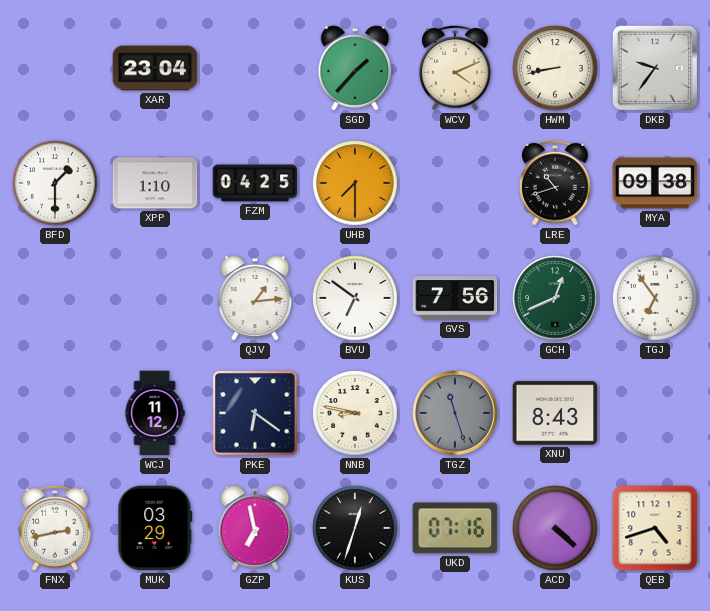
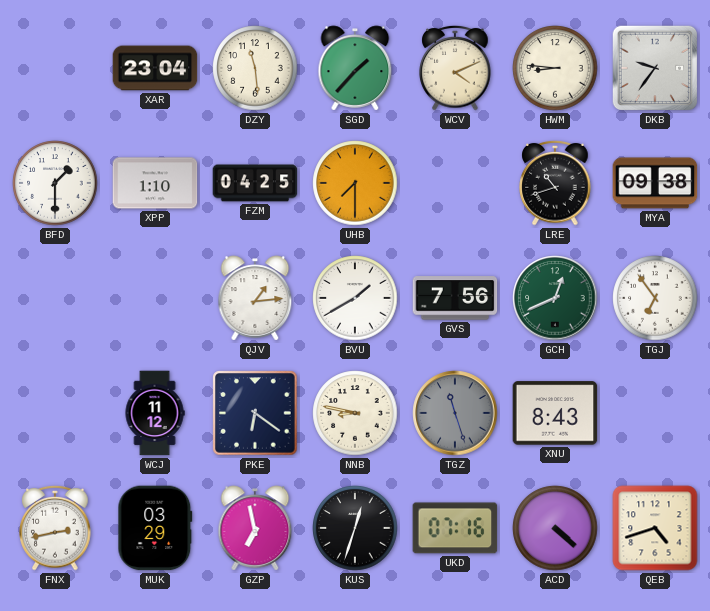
DZY: none -> 11:29 (255, 68)
HWM: 8:43 -> 8:46 (555, 68)
BVU: 6:51 -> 1:40 (355, 298)
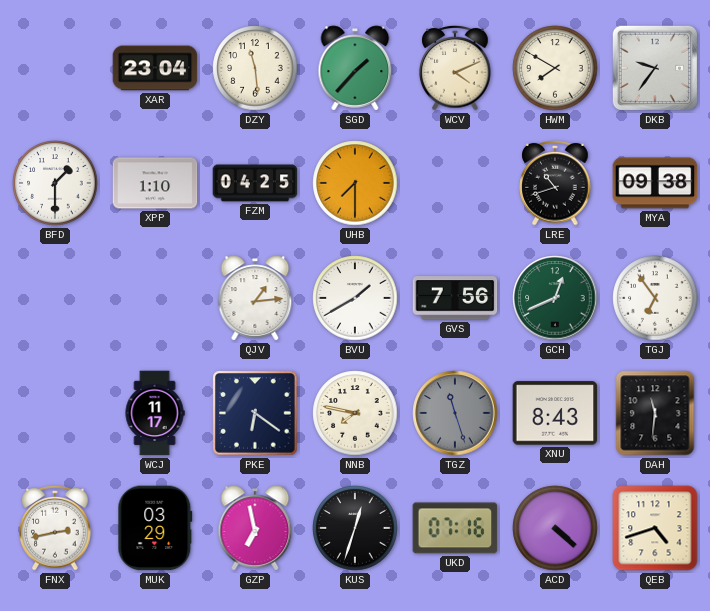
HWM: 8:46 -> 7:50 (555, 68)
WCJ: 11:12 -> 11:17 (155, 413)
NNB: 8:47 -> 7:47 (355, 413)
DAH: none -> 11:31 (655, 413)
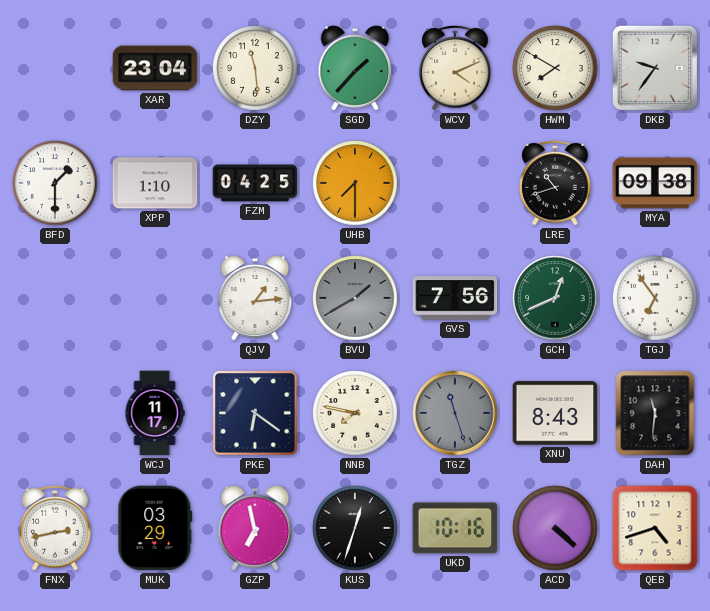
BVU dial: white -> grey (355, 298)
UKD: 07:16 -> 10:16 (455, 528)
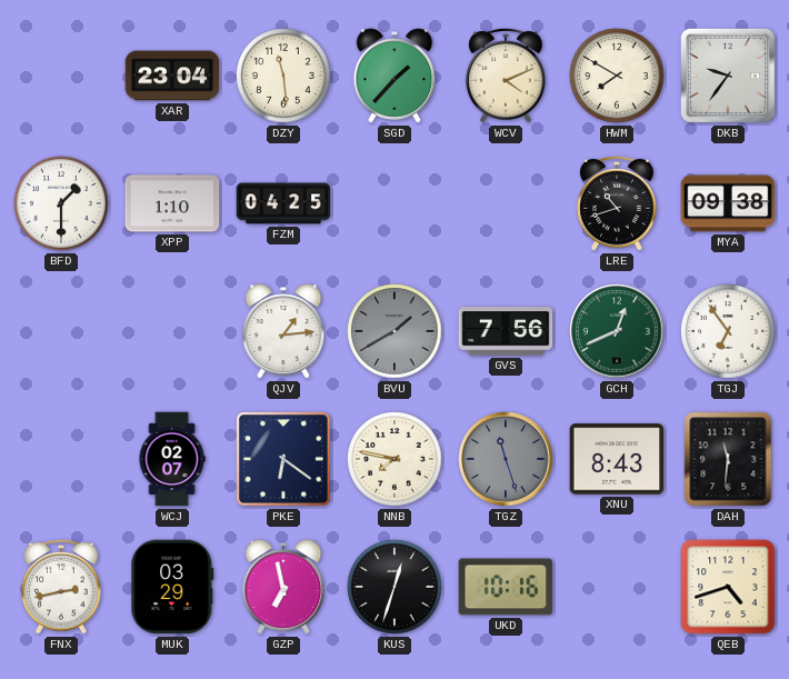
UHB: 7:30 -> none (355, 183)
WCJ: 11:17 -> 02:07 (172, 459)
ACD: 4:22 -> none (555, 528)
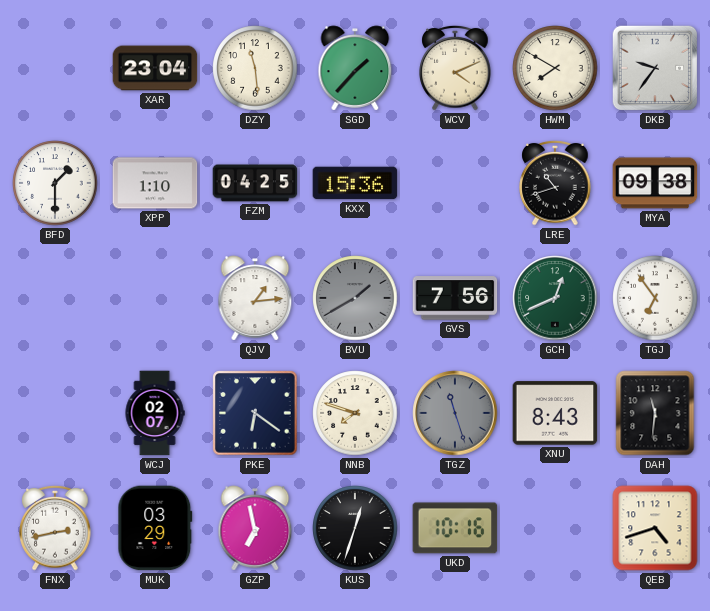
KXX: none -> 15:36 (355, 183)
NNB: 7:47 -> 7:48 (355, 413)
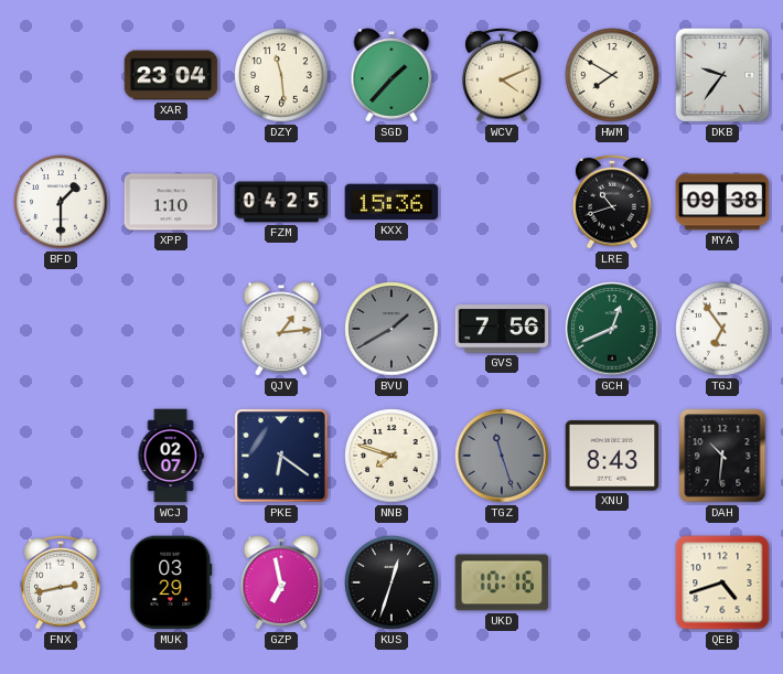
DAH: 11:31 -> 10:31 (722, 456)
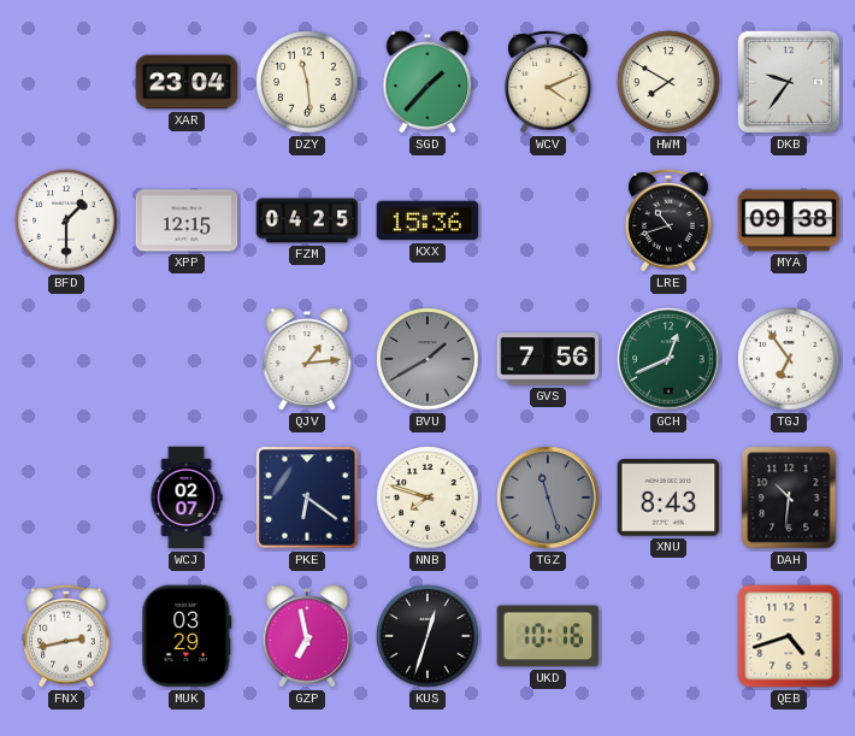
XPP: 1:10 -> 12:15 (187, 220)
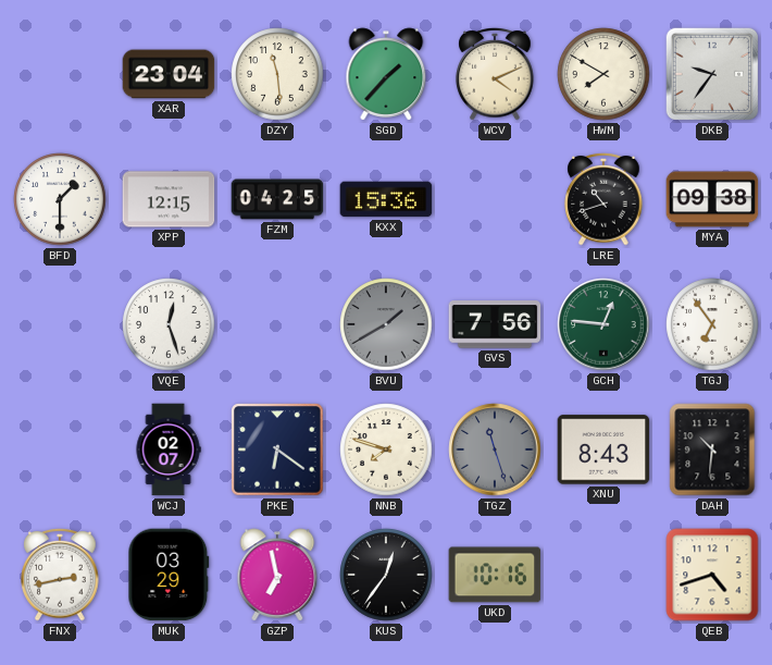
VQE: none -> 12:27 (169, 324)
QJV: 1:14 -> none (307, 359)
GCH: 12:41 -> 12:46 (603, 324)
KUS: 12:33 -> 12:36 (386, 575)
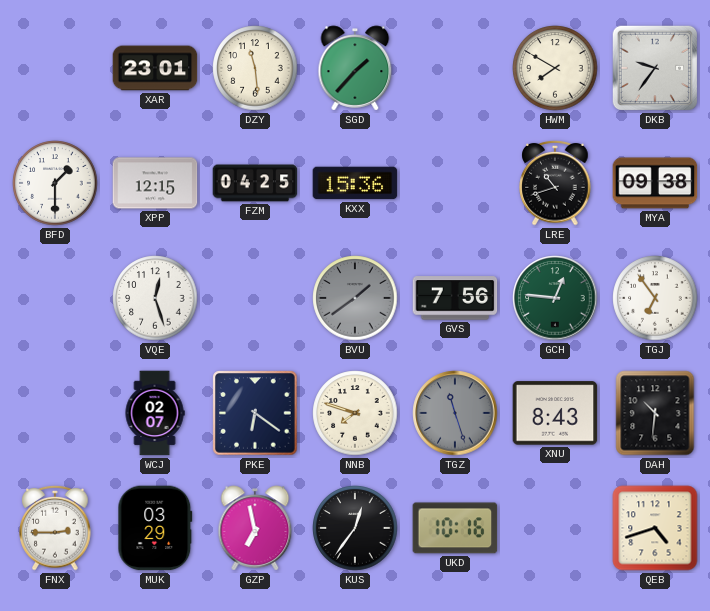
XAR: 23:04 -> 23:01 (155, 68)
WCV: 4:11 -> none (495, 75)
BVU: 1:40 -> 1:39 (355, 298)
FNX: 2:43 -> 2:45 (55, 529)
